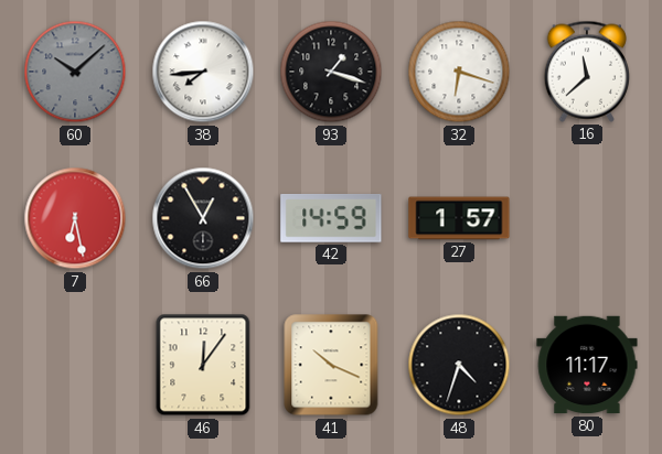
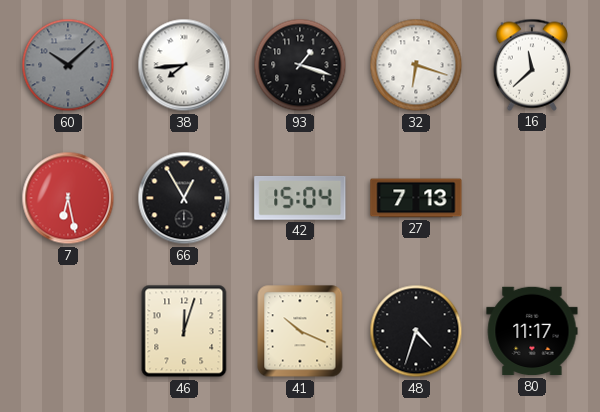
42: 14:59 -> 15:04 (300, 198)
27: 1:57 -> 7:13 (416, 198)
46: 12:06 -> 12:03 (184, 331)
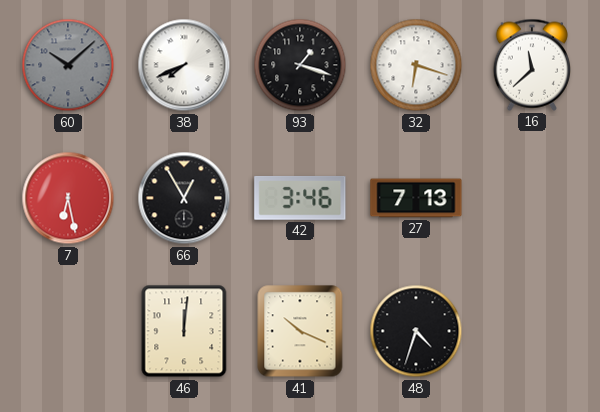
38: 7:44 -> 7:41 (184, 65)
42: 15:04 -> 3:46 (300, 198)
46: 12:03 -> 12:01 (184, 331)
80: 11:17 -> none (532, 331)
